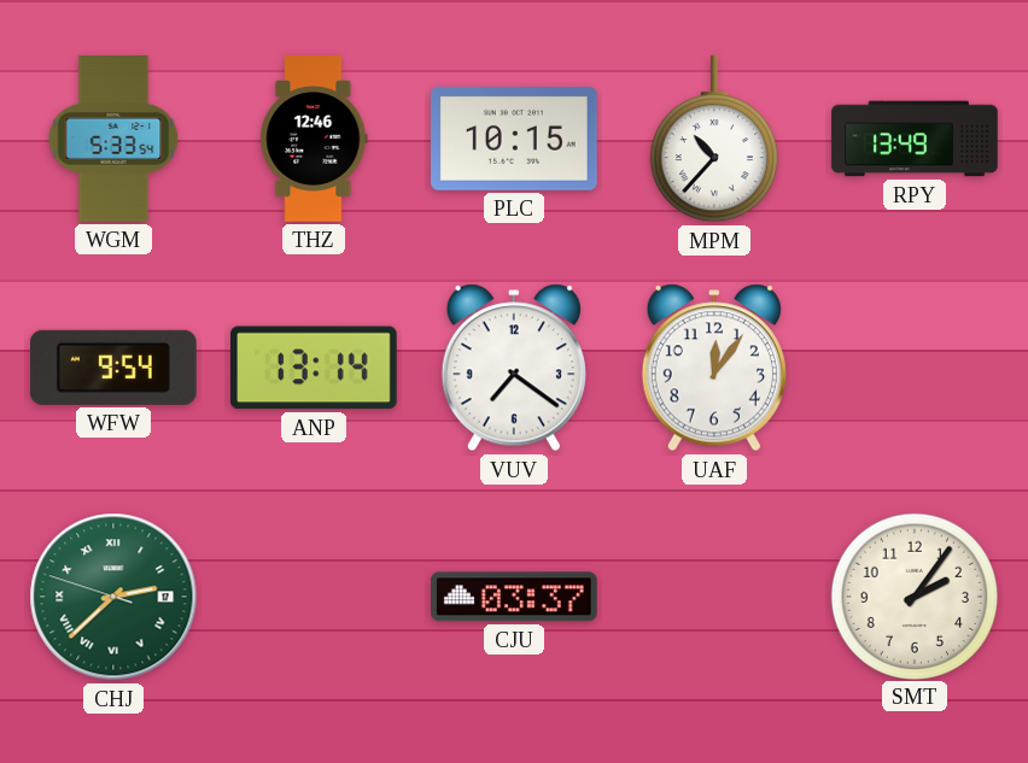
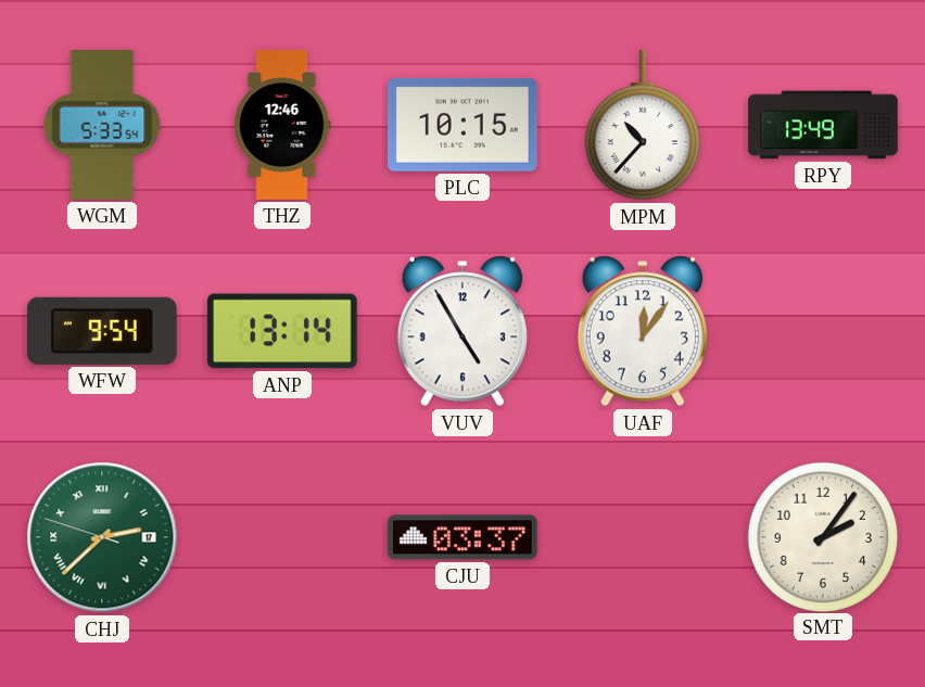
VUV: 7:21 -> 4:55 (463, 331)
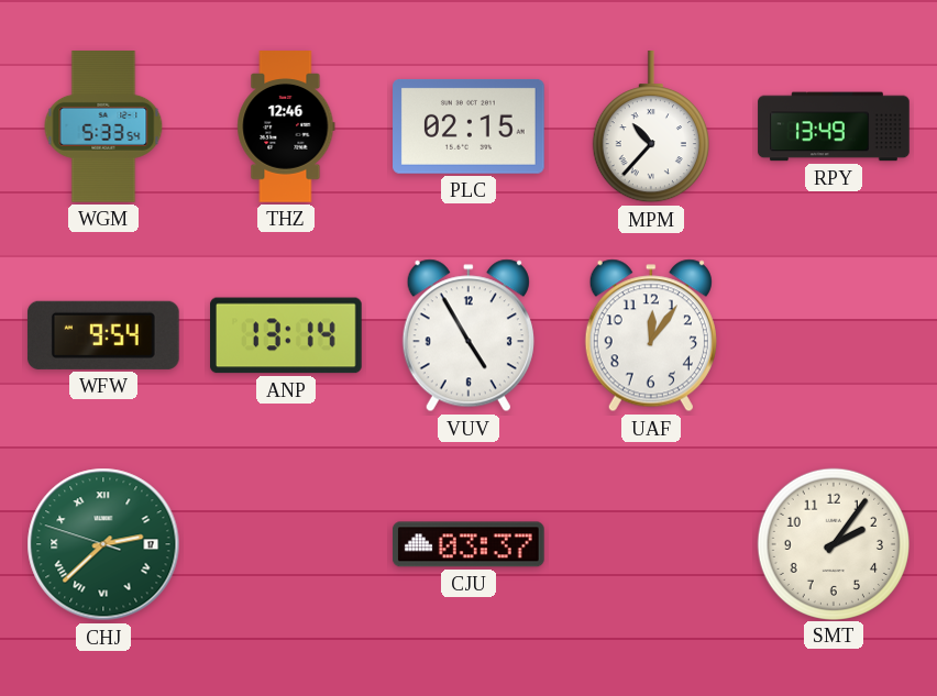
PLC: 10:15 -> 02:15 (470, 126)
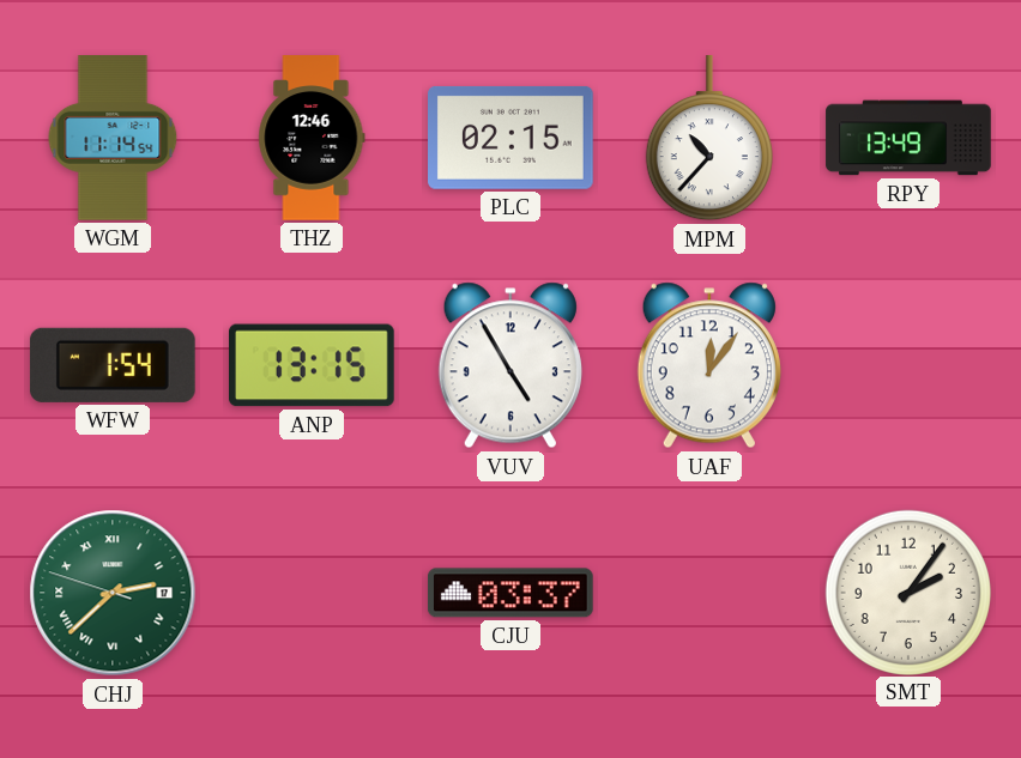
WGM: 5:33 -> 11:14 (113, 138)
WFW: 9:54 -> 1:54 (113, 365)
ANP: 13:14 -> 13:15 (313, 365)
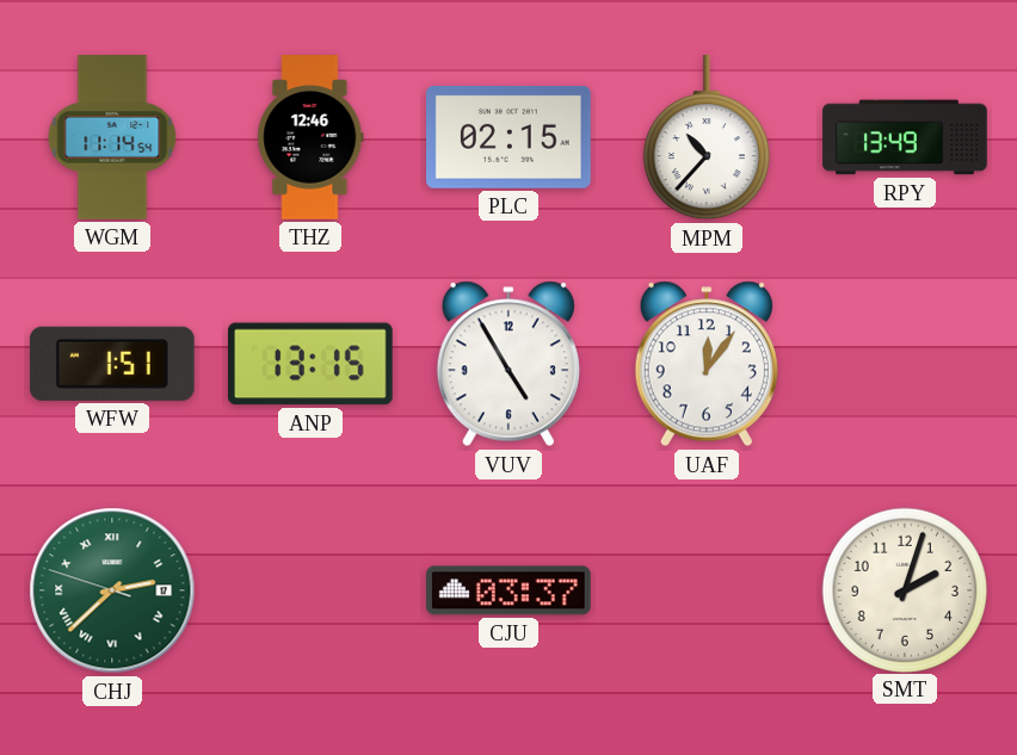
WFW: 1:54 -> 1:51 (112, 364)
SMT: 2:06 -> 2:03 (904, 589)
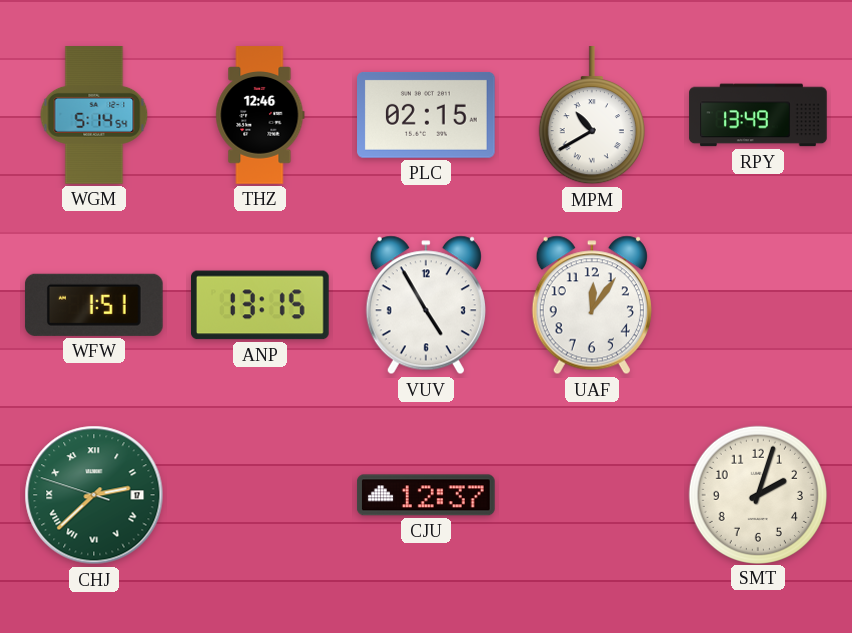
WGM: 11:14 -> 5:14 (94, 115)
MPM: 10:37 -> 10:40 (592, 116)
CJU: 03:37 -> 12:37 (427, 495)
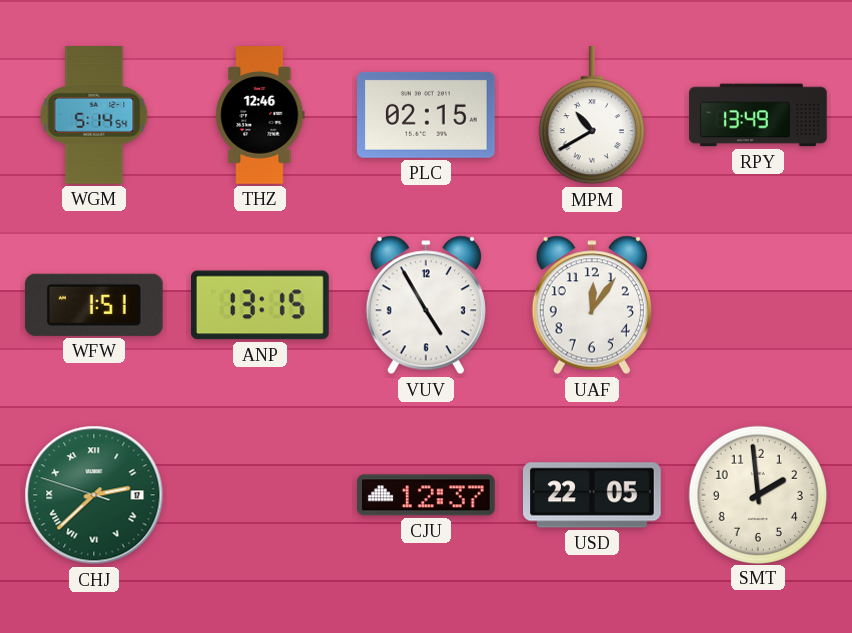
USD: none -> 22:05 (593, 495)
SMT: 2:03 -> 1:59 (757, 494)
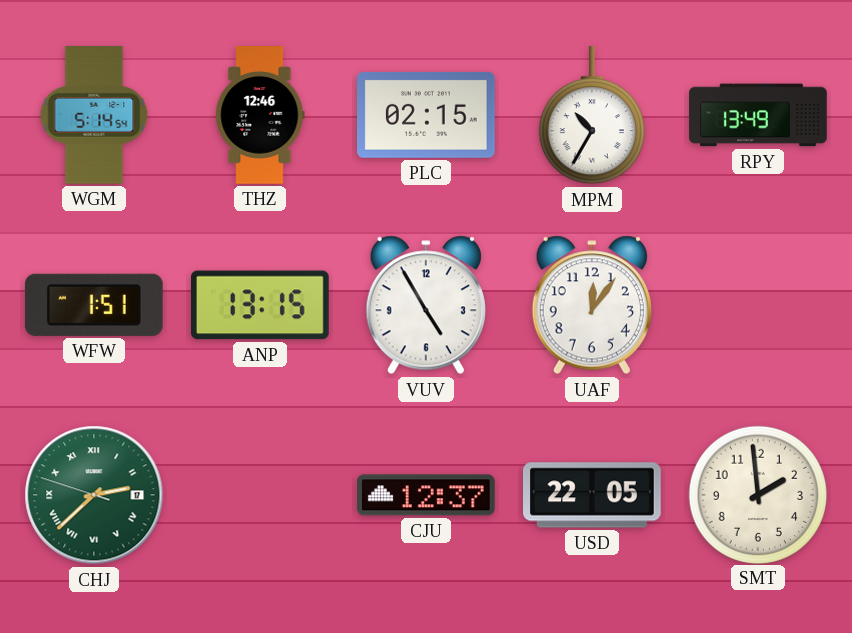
MPM: 10:40 -> 10:35 (592, 116)
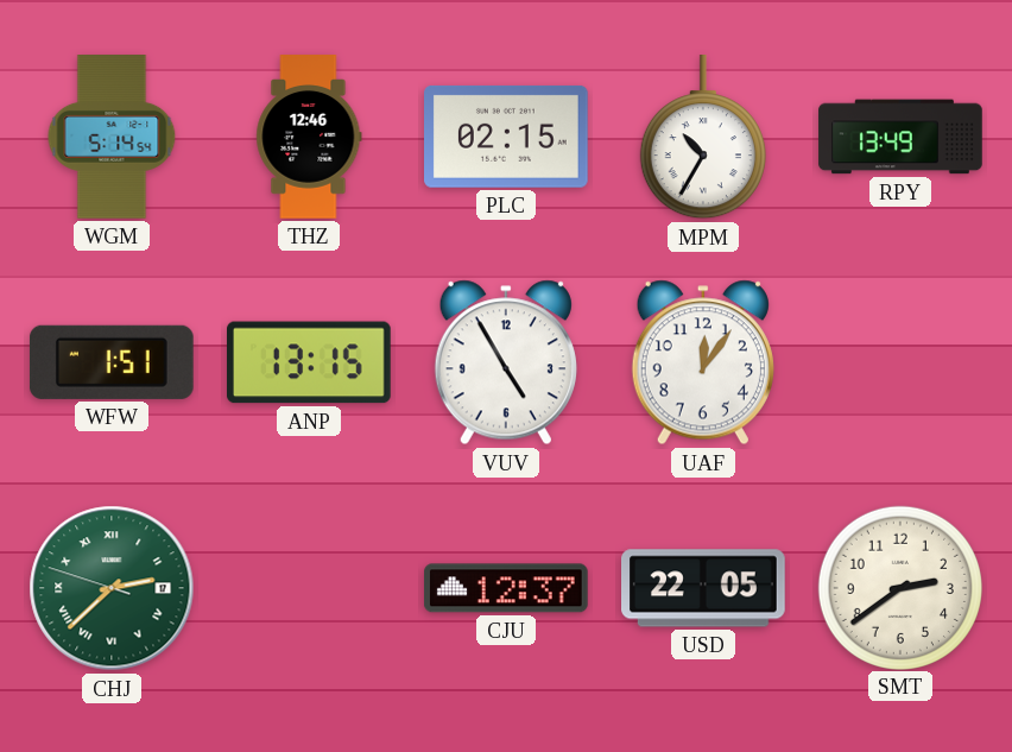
SMT: 1:59 -> 2:39 (899, 587)
